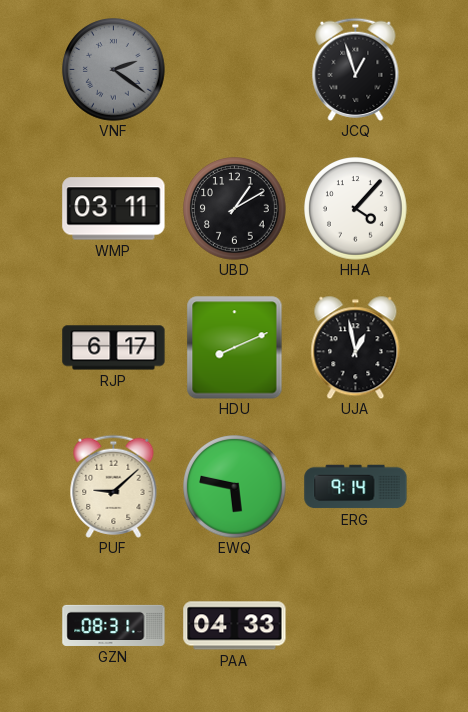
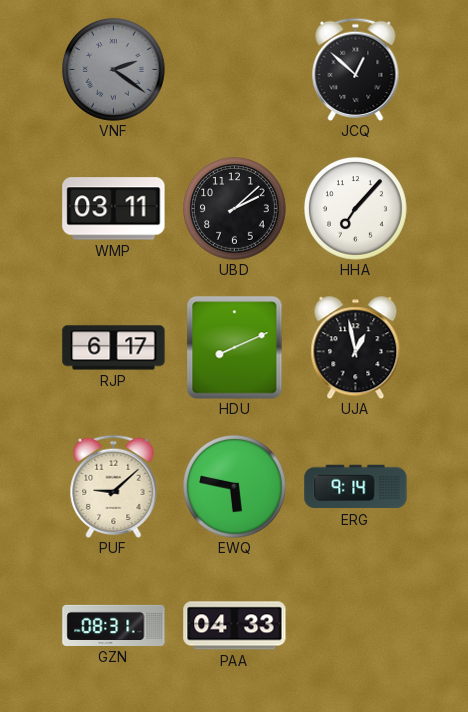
JCQ: 12:57 -> 12:52 (356, 69)
UBD: 1:10 -> 2:08 (235, 209)
HHA: 4:07 -> 7:07 (356, 209)
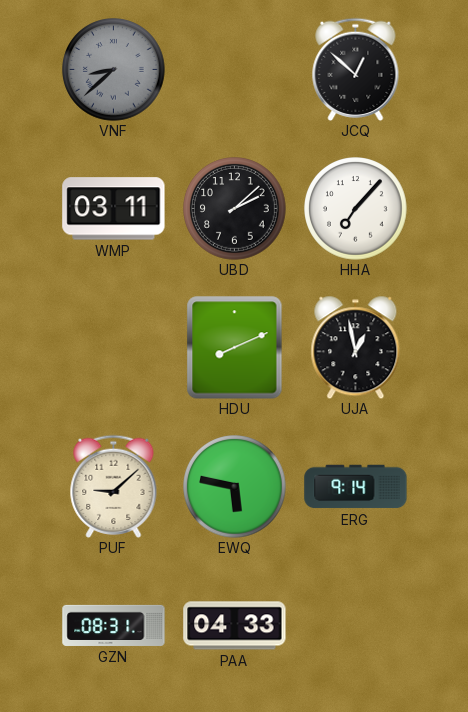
VNF: 2:21 -> 8:38 (114, 70)
RJP: 6:17 -> none (114, 348)
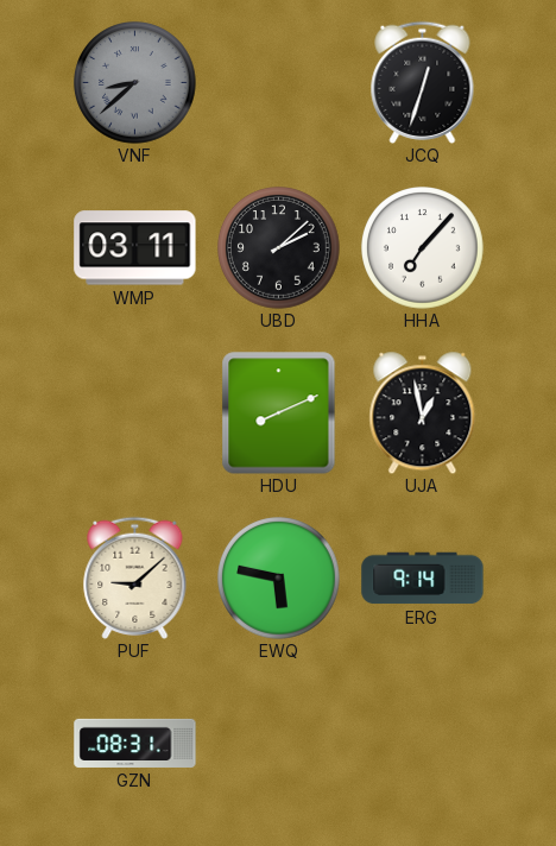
JCQ: 12:52 -> 12:33 (423, 82)
PAA: 04:33 -> none (235, 626)
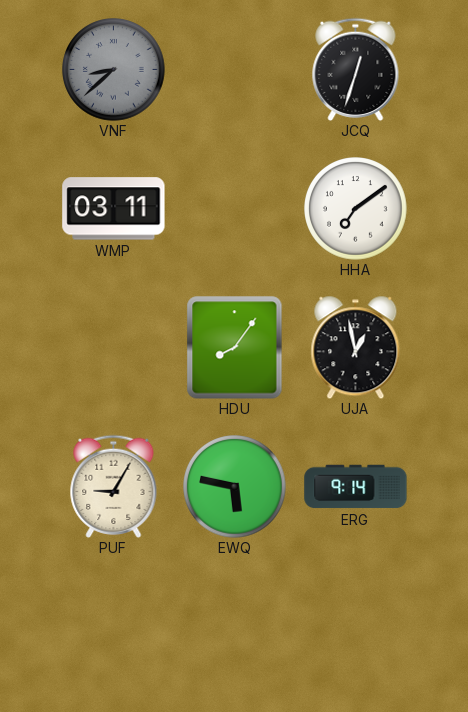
UBD: 2:08 -> none (279, 248)
HHA: 7:07 -> 7:09 (356, 209)
HDU: 8:11 -> 8:06 (235, 348)
PUF: 9:08 -> 9:05 (114, 486)
GZN: 08:31 -> none (135, 743)
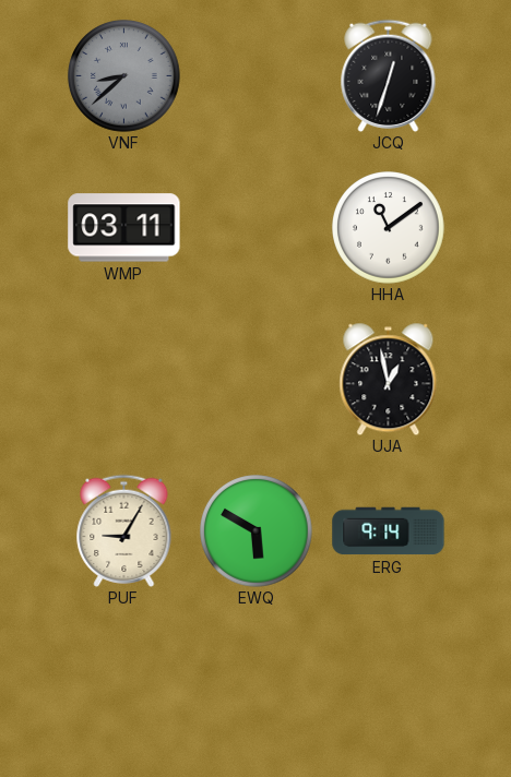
HHA: 7:09 -> 11:09 (389, 228)
HDU: 8:06 -> none (235, 348)
EWQ: 5:47 -> 5:50 (257, 531)
